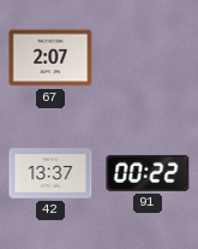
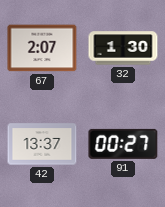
32: none -> 1:30 (123, 48)
91: 00:22 -> 00:27 (123, 144)
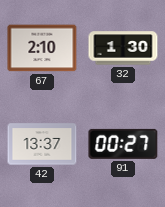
67: 2:07 -> 2:10 (42, 48)
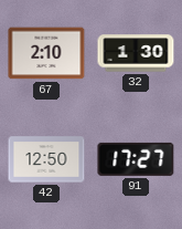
42: 13:37 -> 12:50 (46, 159)
91: 00:27 -> 17:27 (136, 159)
